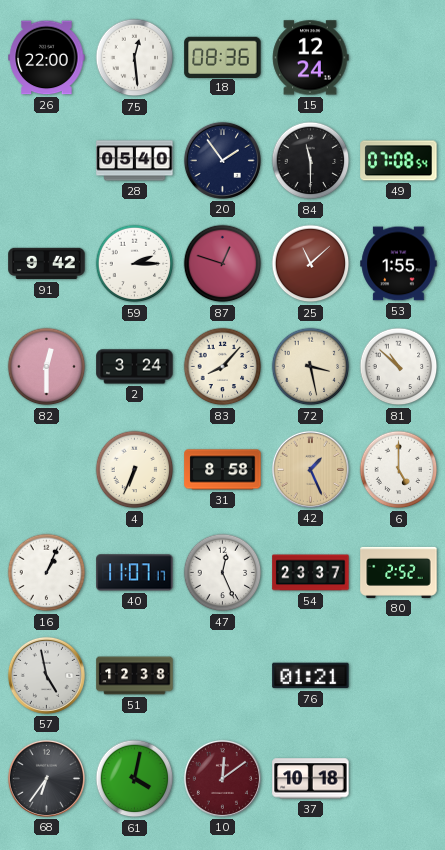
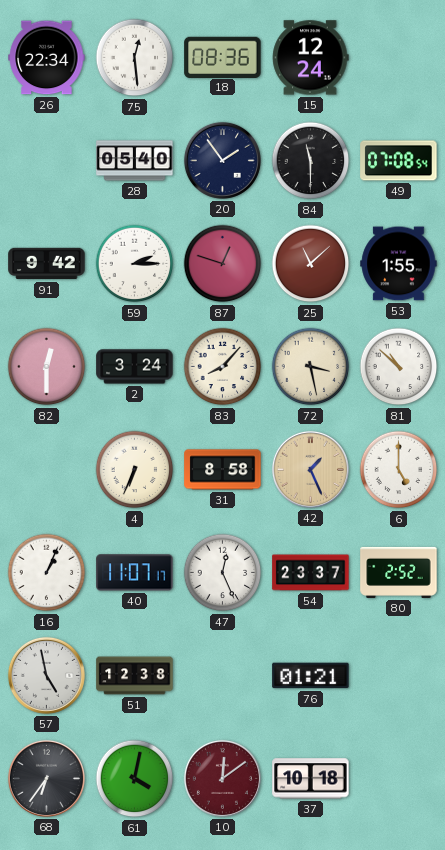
26: 22:00 -> 22:34 (47, 58)
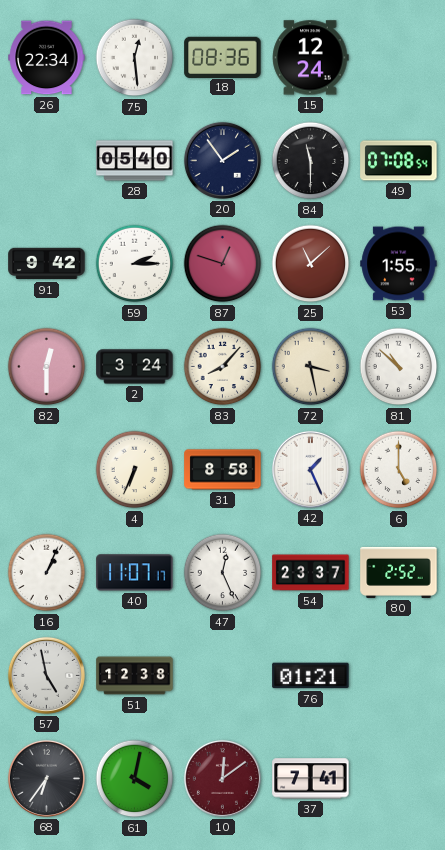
42 dial: champagne -> white (310, 469)
37: 10:18 -> 7:41 (311, 779)
